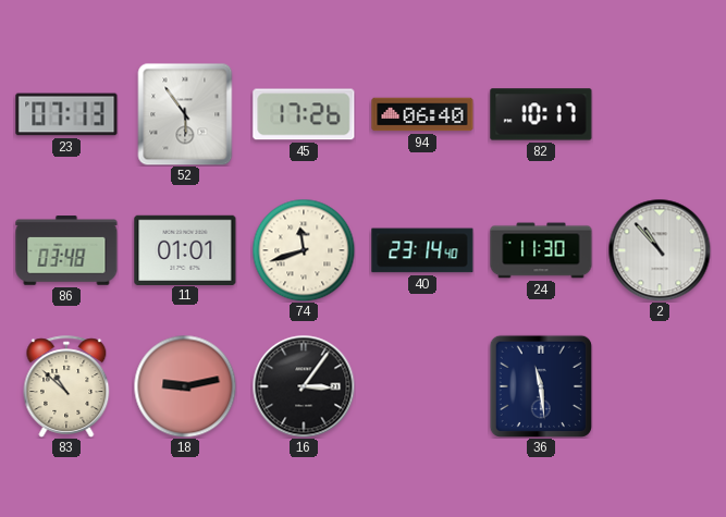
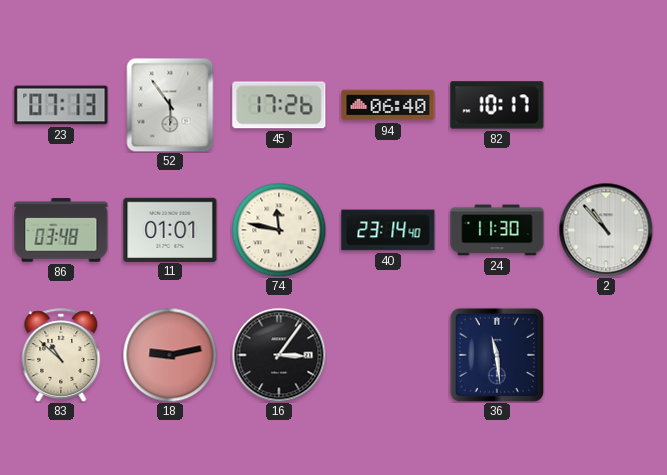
74: 11:42 -> 11:47 (279, 230)
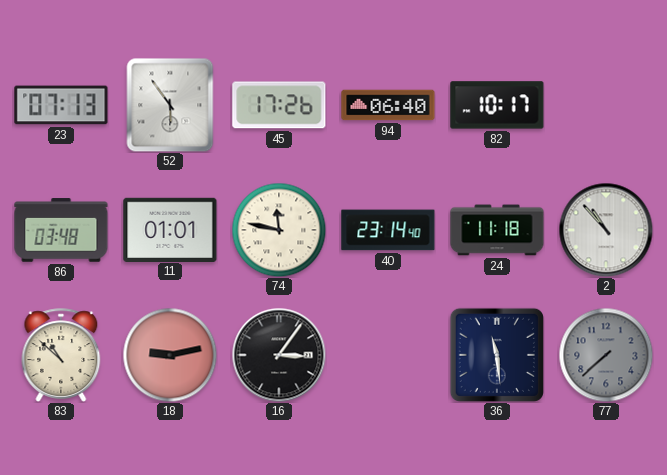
24: 11:30 -> 11:18 (497, 230)
77: none -> 7:38 (606, 355)
